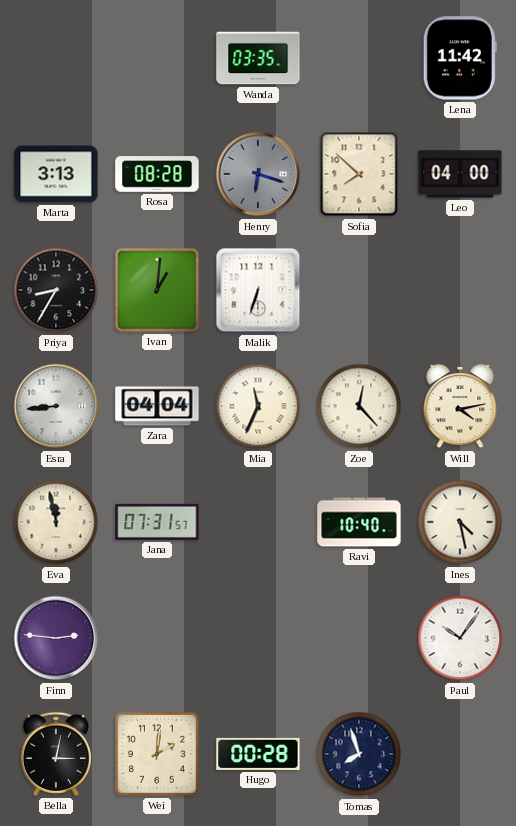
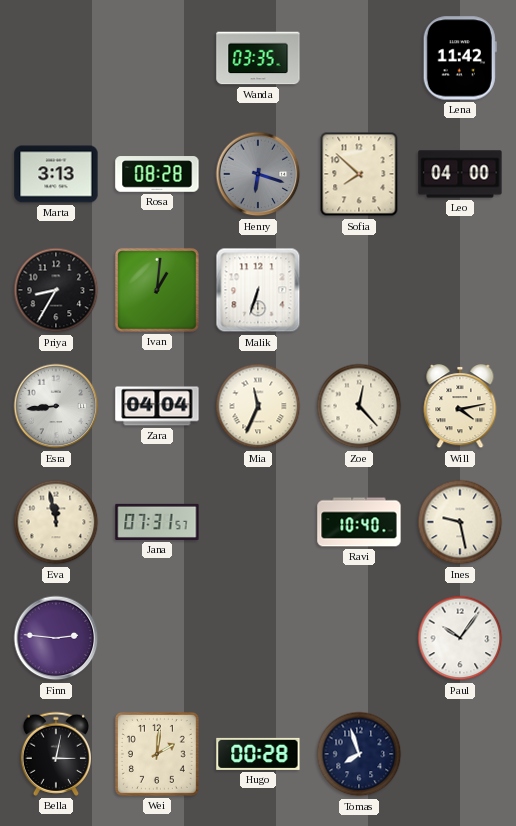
Ines: 4:28 -> 9:28 (460, 522)
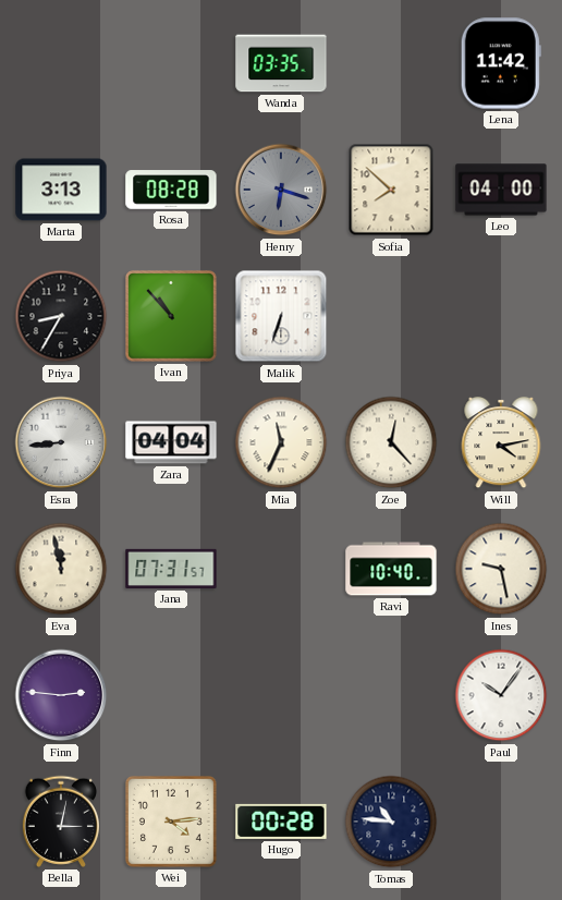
Ivan: 1:01 -> 10:53 (171, 316)
Wei: 2:01 -> 4:14 (171, 822)
Tomas: 7:57 -> 10:46 (391, 822)
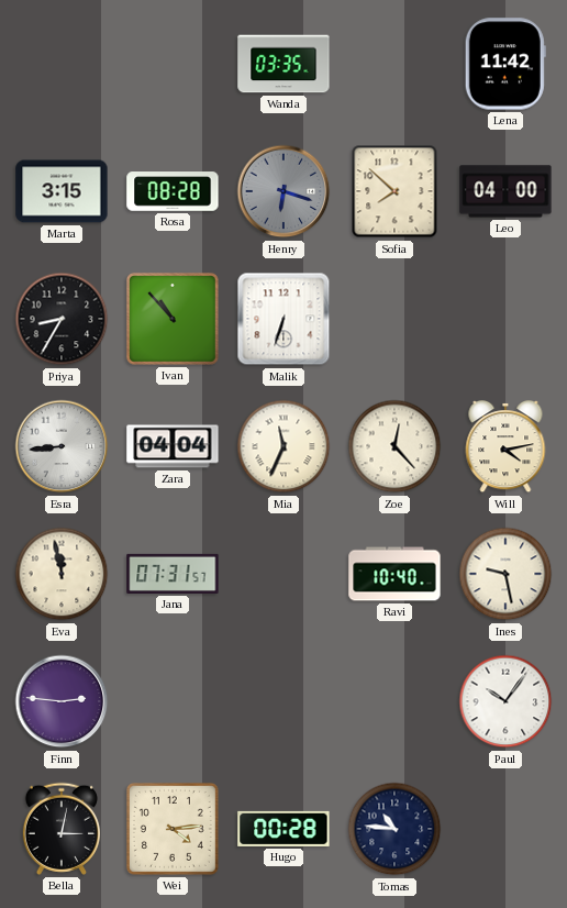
Marta: 3:13 -> 3:15 (62, 191)
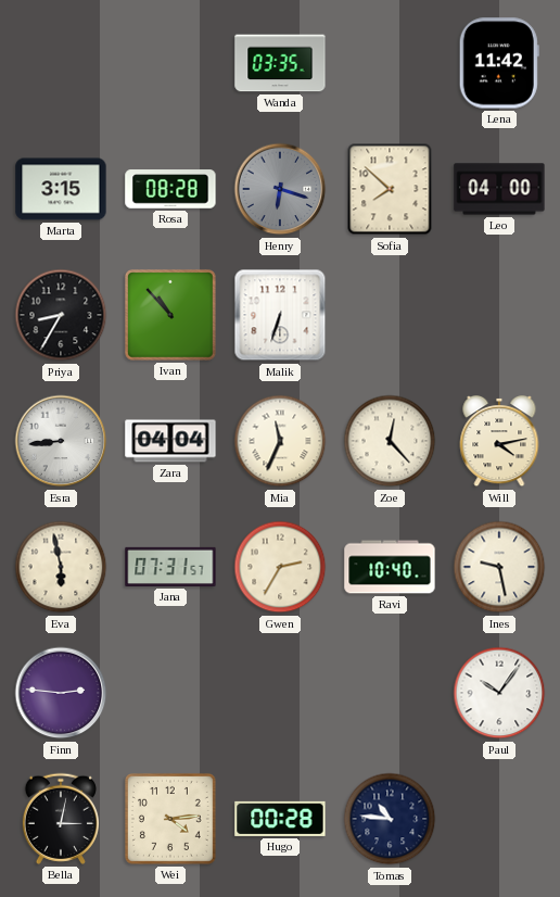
Eva: 11:58 -> 5:58 (61, 567)
Gwen: none -> 2:35 (280, 567)
